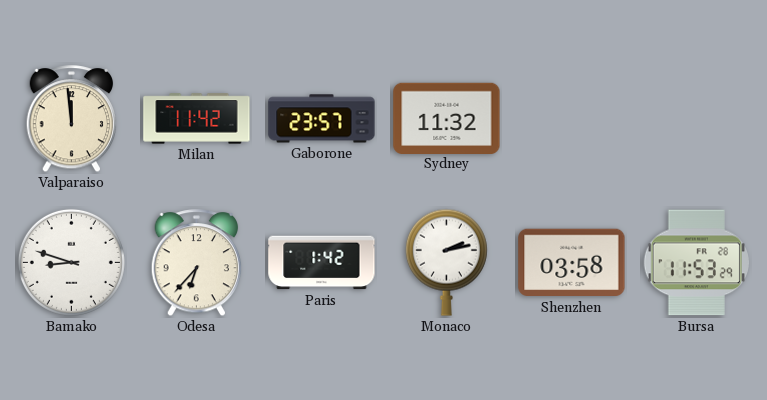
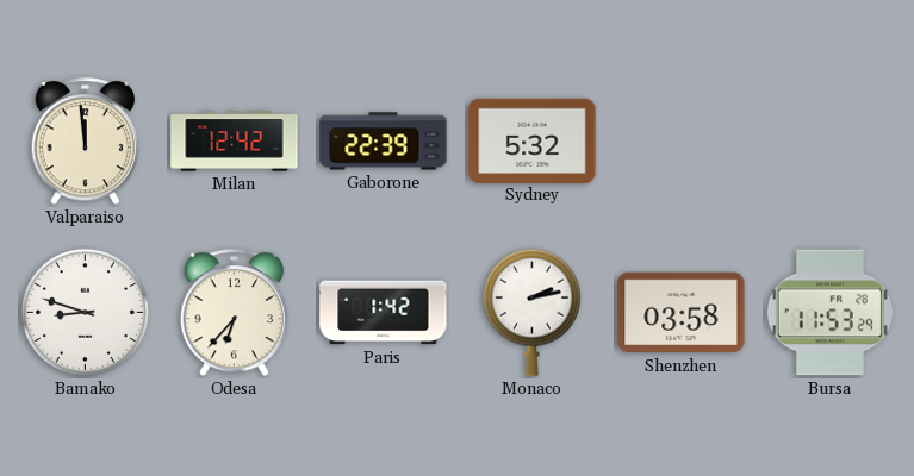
Milan: 11:42 -> 12:42 (235, 142)
Gaborone: 23:57 -> 22:39 (384, 142)
Sydney: 11:32 -> 5:32 (533, 140)
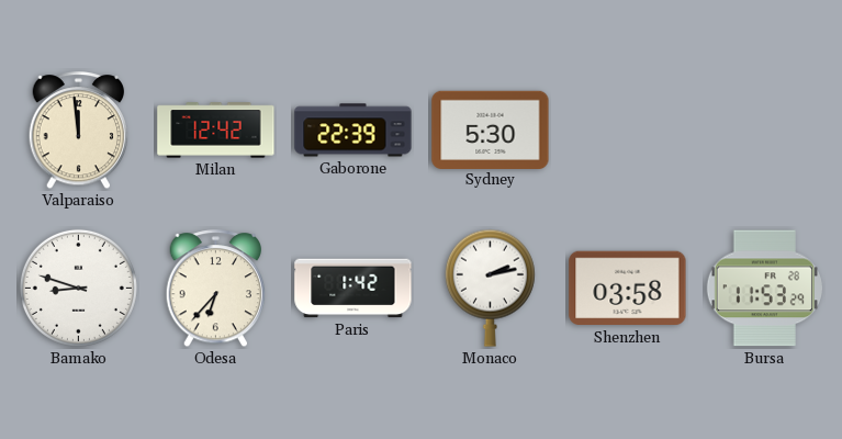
Sydney: 5:32 -> 5:30 (491, 130)
